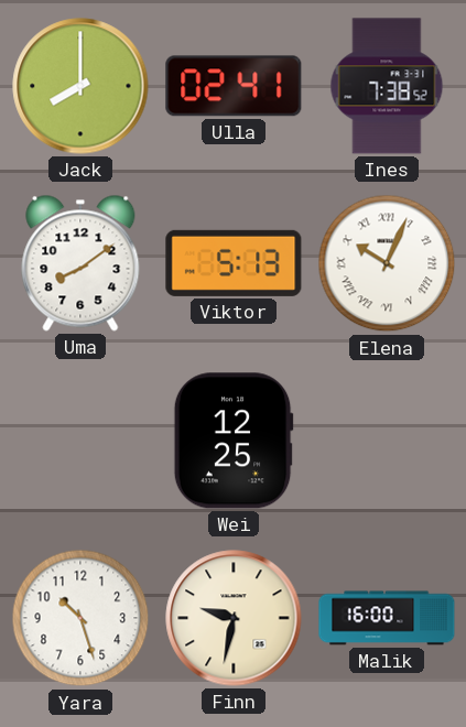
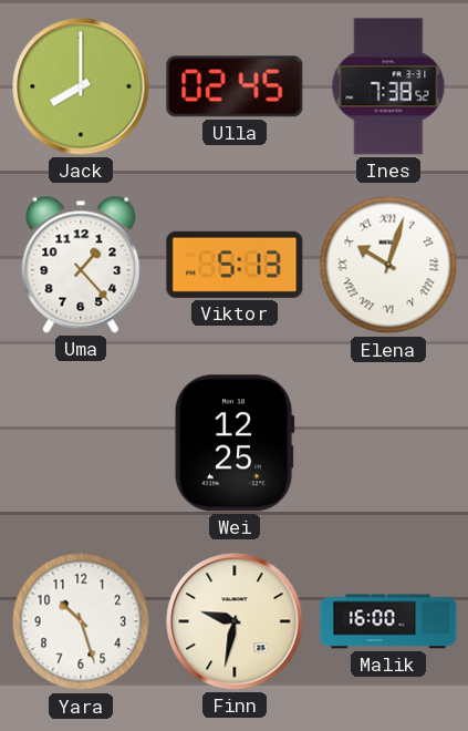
Ulla: 02:41 -> 02:45 (235, 86)
Uma: 8:09 -> 1:23 (81, 265)
Elena: 10:04 -> 10:03 (388, 265)
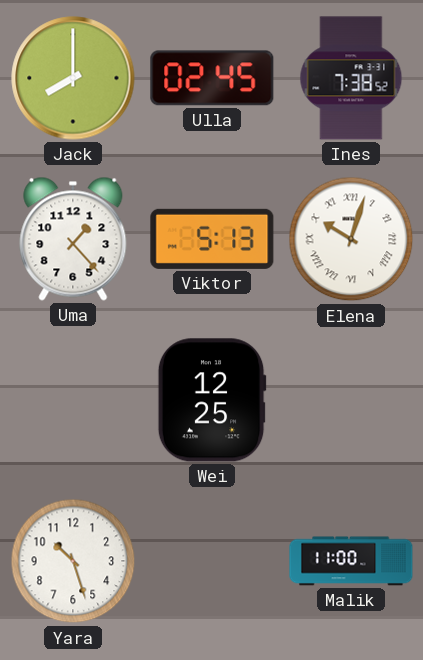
Finn: 9:32 -> none (235, 621)
Malik: 16:00 -> 11:00 (351, 561)
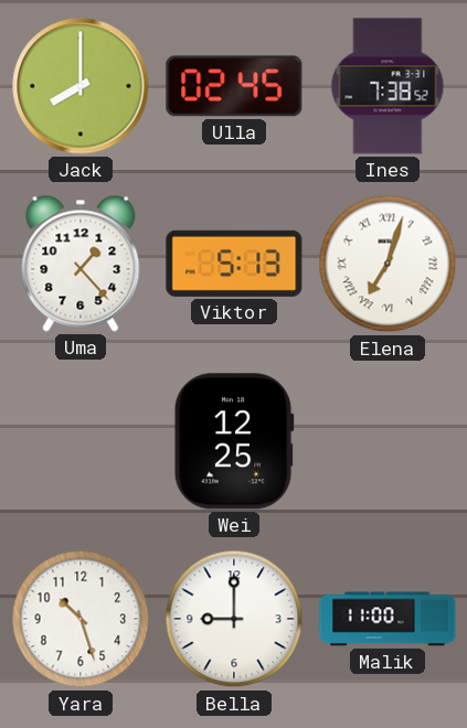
Elena: 10:03 -> 7:03 (388, 264)
Bella: none -> 9:00 (234, 619)
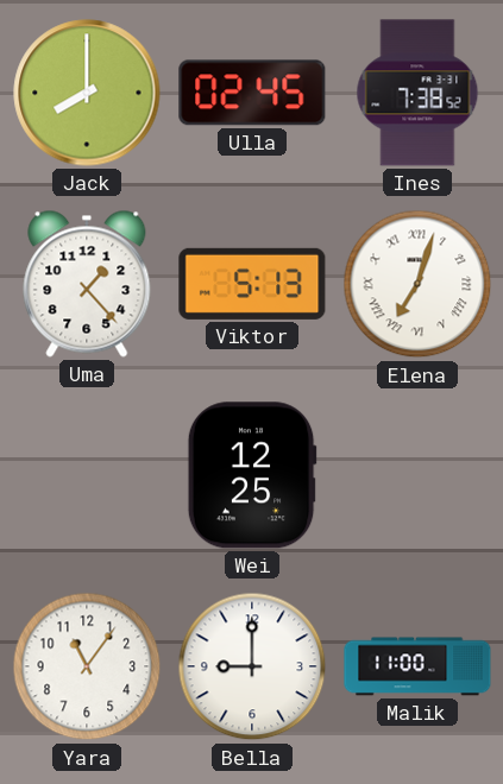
Yara: 10:27 -> 11:06 (87, 666)
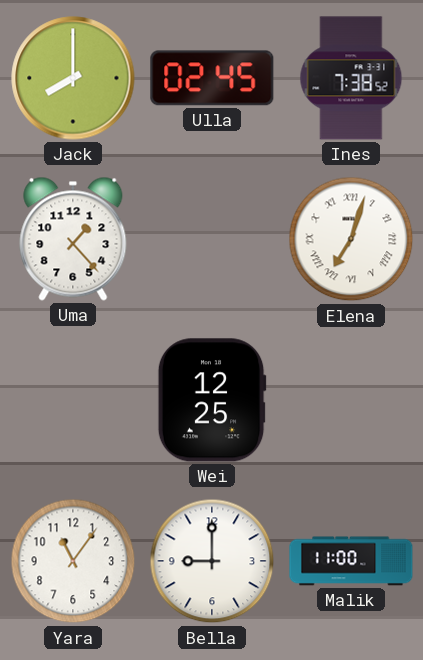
Viktor: 5:13 -> none (252, 284)
